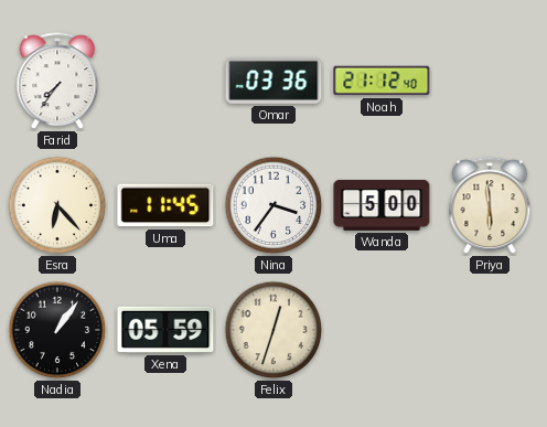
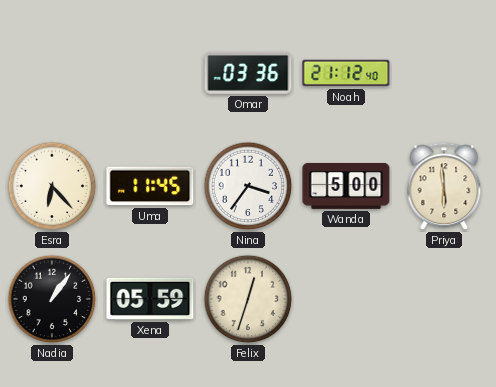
Farid: 7:36 -> none (57, 82)
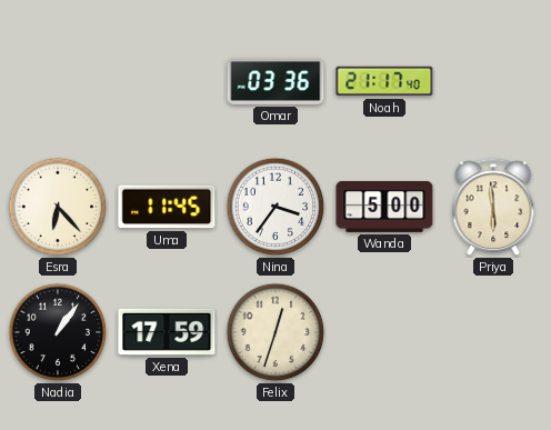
Noah: 21:12 -> 21:17 (384, 81)
Xena: 05:59 -> 17:59 (167, 332)
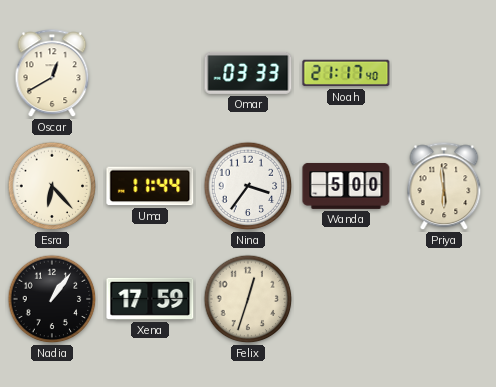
Oscar: none -> 12:40 (52, 74)
Omar: 03:36 -> 03:33 (248, 73)
Uma: 11:45 -> 11:44 (150, 186)
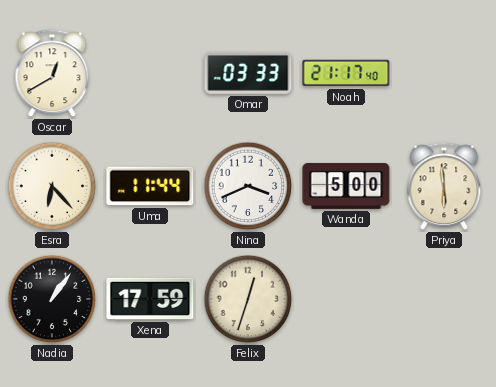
Nina: 3:36 -> 3:41 (248, 186)
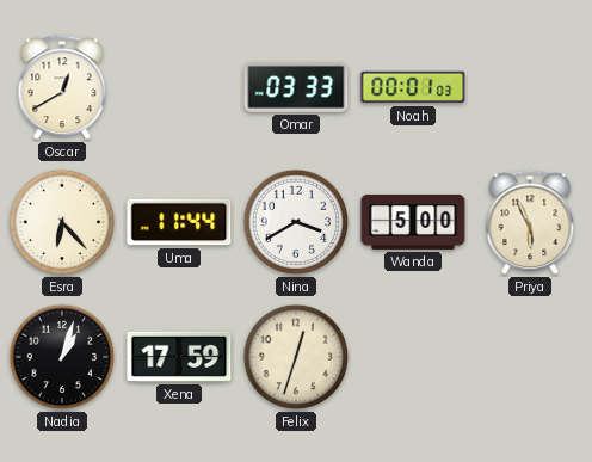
Noah: 21:17 -> 00:01 (413, 87)
Nina: 3:41 -> 3:40 (296, 222)
Priya: 5:59 -> 5:56 (530, 223)
Nadia: 1:06 -> 1:03 (62, 357)
